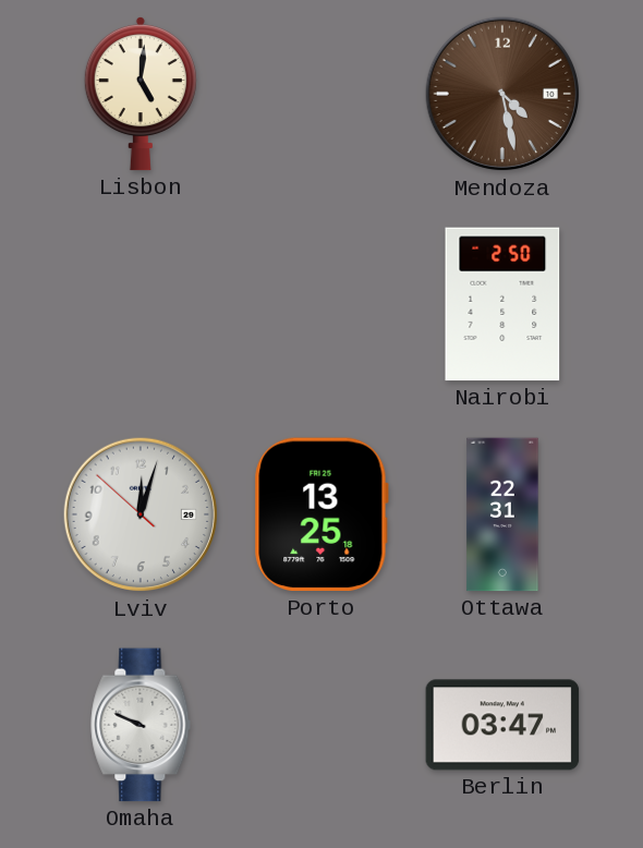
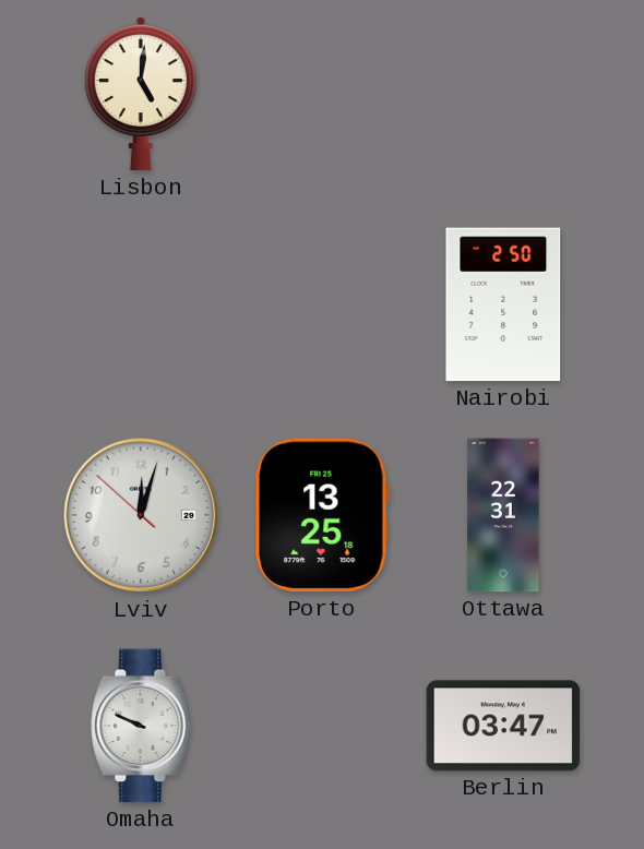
Mendoza: 4:28 -> none (502, 94)
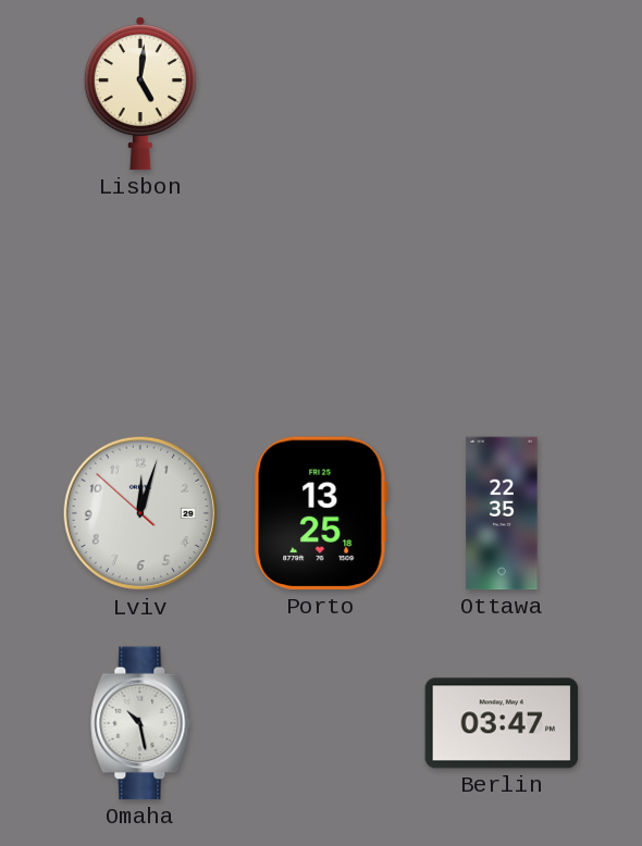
Nairobi: 2:50 -> none (503, 304)
Ottawa: 22:31 -> 22:35 (502, 513)
Omaha: 9:49 -> 10:28 (140, 723)
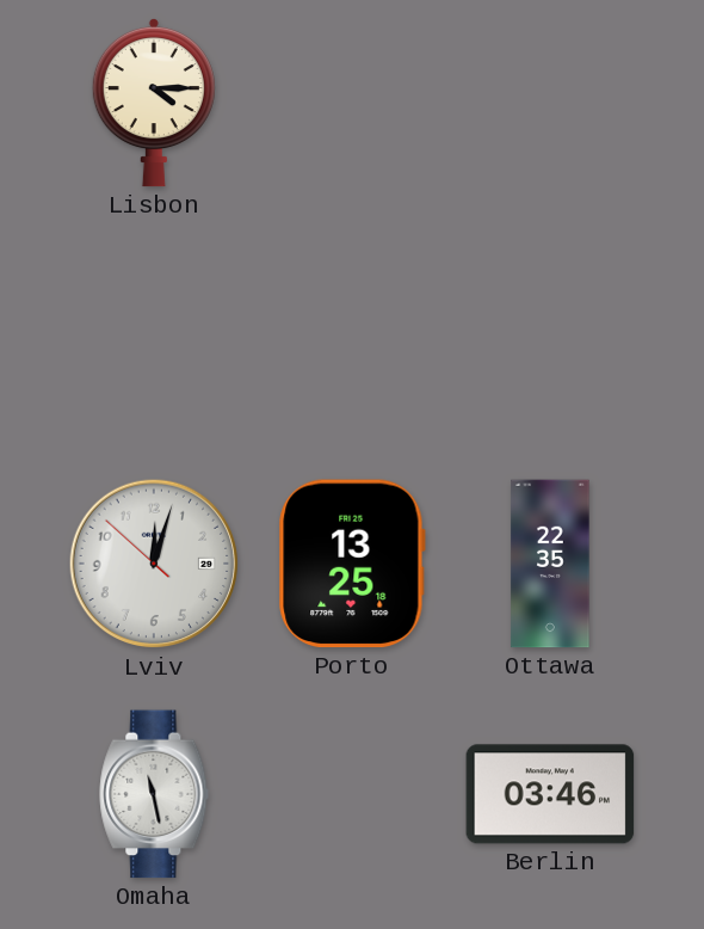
Lisbon: 5:01 -> 4:15 (154, 103)
Omaha: 10:28 -> 11:28 (154, 794)
Berlin: 03:47 -> 03:46 (550, 794)
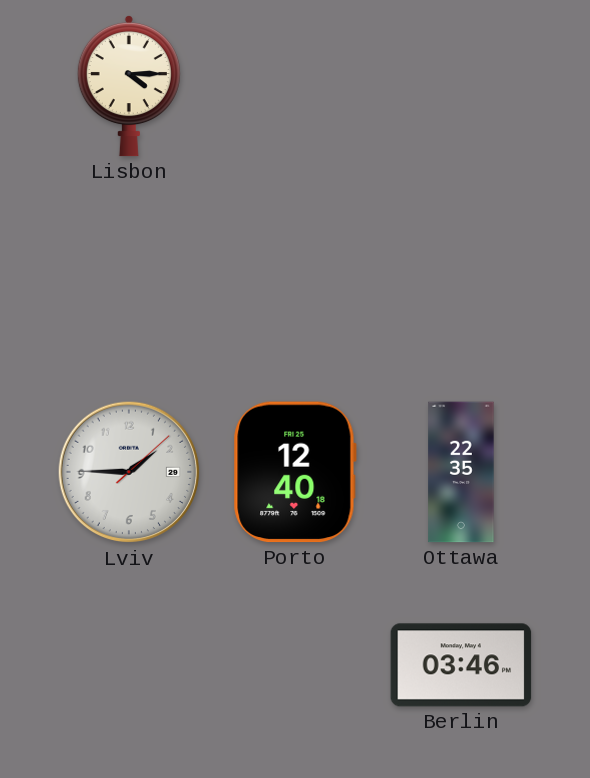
Lviv: 12:02 -> 1:45 (129, 472)
Porto: 13:25 -> 12:40 (295, 472)
Omaha: 11:28 -> none (154, 794)
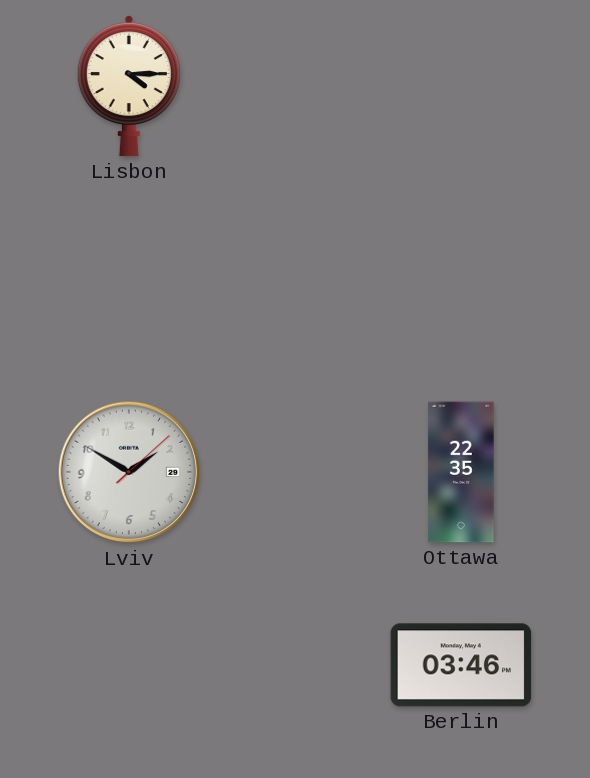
Lviv: 1:45 -> 1:50 (129, 472)
Porto: 12:40 -> none (295, 472)
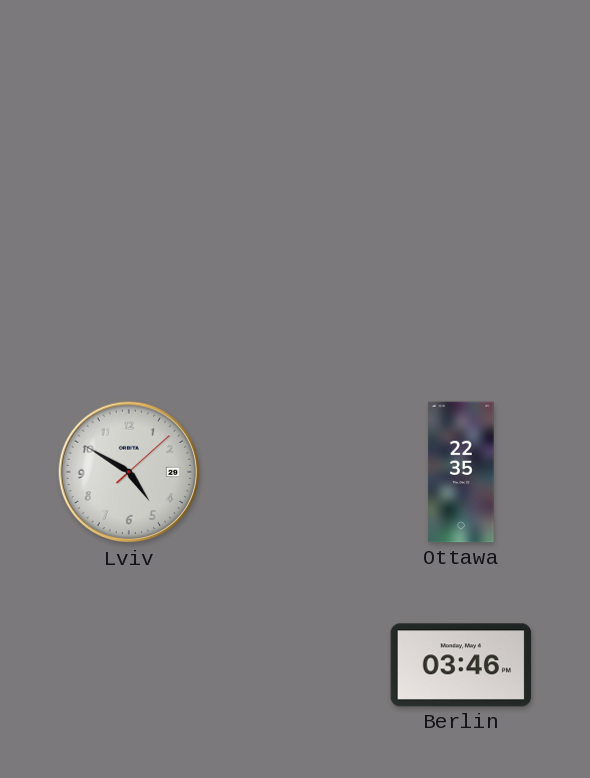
Lisbon: 4:15 -> none (129, 86)
Lviv: 1:50 -> 4:50 (129, 472)
